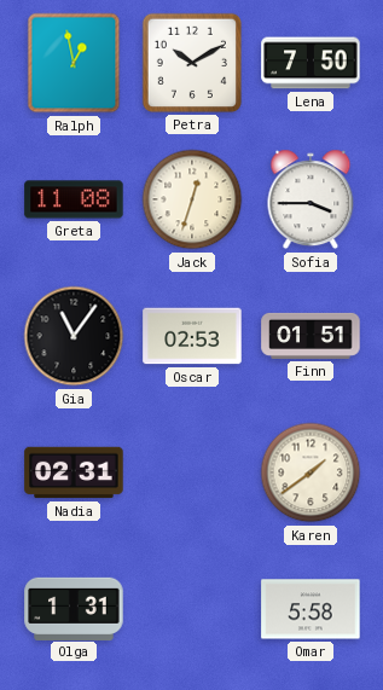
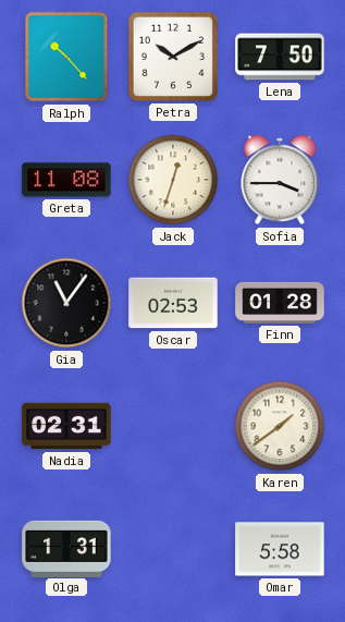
Ralph: 12:58 -> 10:23 (66, 57)
Finn: 01:51 -> 01:28 (280, 303)
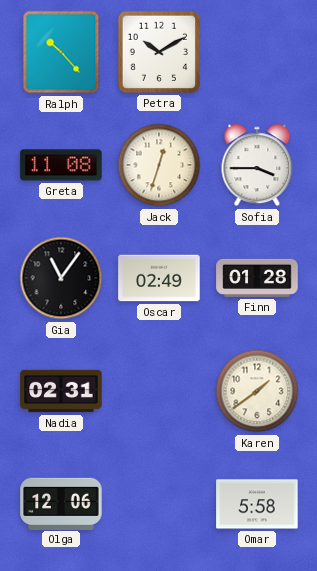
Lena: 7:50 -> none (280, 57)
Oscar: 02:53 -> 02:49 (159, 278)
Olga: 1:31 -> 12:06 (61, 503)
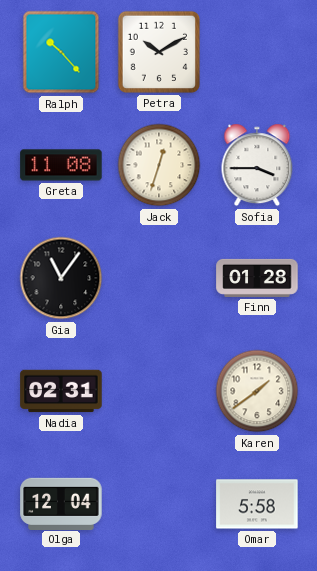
Oscar: 02:49 -> none (159, 278)
Olga: 12:06 -> 12:04 (61, 503)
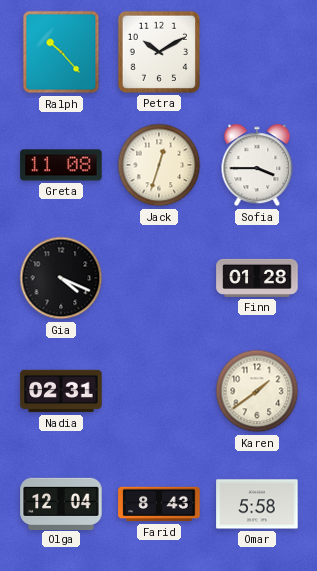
Gia: 11:06 -> 4:19 (61, 278)
Farid: none -> 8:43 (159, 504)
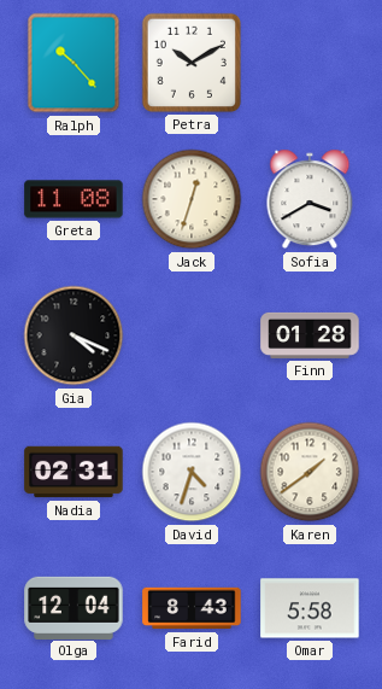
Sofia: 3:45 -> 3:40 (310, 199)
David: none -> 4:33 (192, 472)
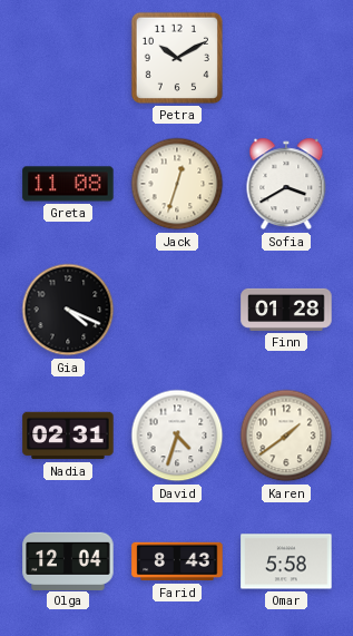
Ralph: 10:23 -> none (74, 63)
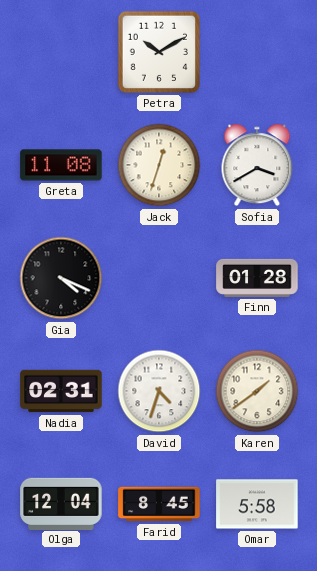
Farid: 8:43 -> 8:45 (159, 504)
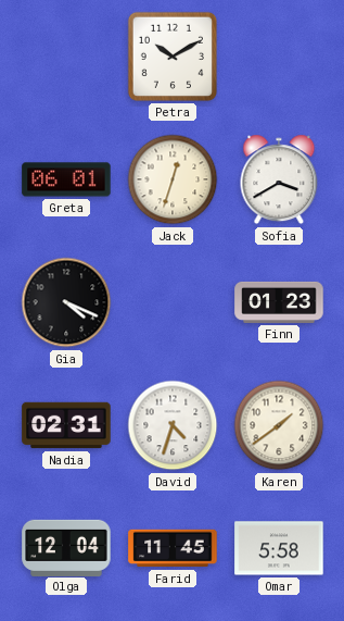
Greta: 11:08 -> 06:01 (66, 179)
Finn: 01:28 -> 01:23 (279, 302)
Farid: 8:45 -> 11:45 (173, 548)
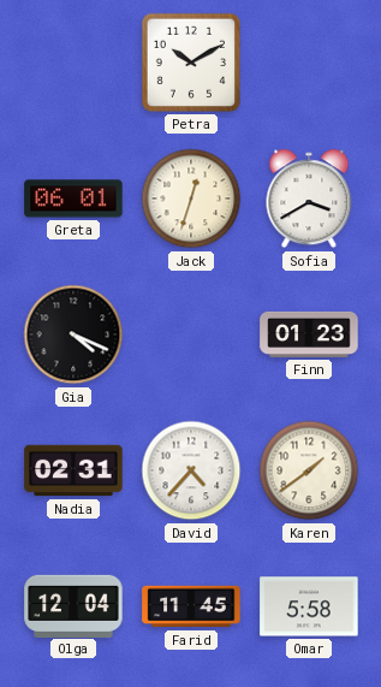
David: 4:33 -> 4:37 (191, 470)
